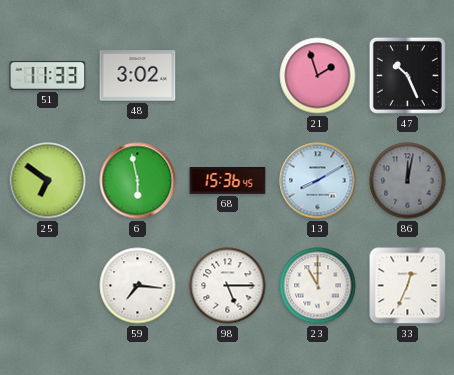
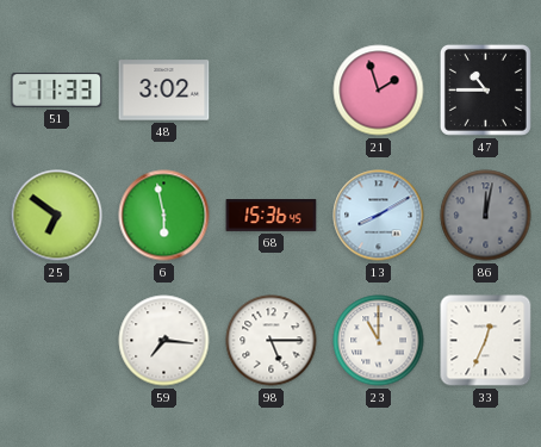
47: 10:26 -> 10:45 (485, 89)
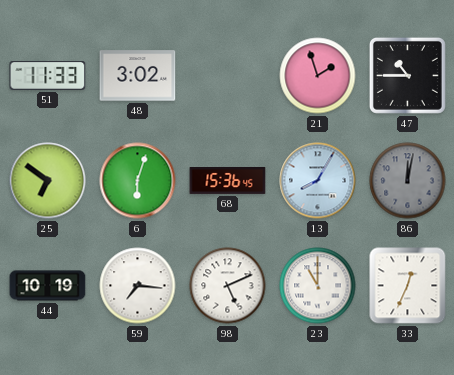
6: 5:58 -> 6:03 (138, 181)
13: 8:10 -> 8:05 (318, 181)
44: none -> 10:19 (48, 286)
98: 5:15 -> 5:11 (228, 286)
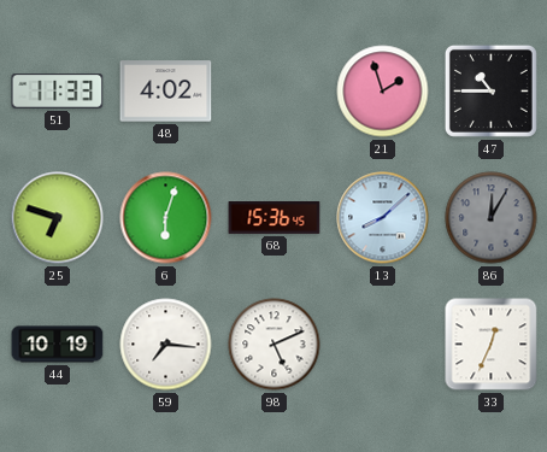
48: 3:02 -> 4:02 (166, 92)
25: 6:51 -> 6:48 (58, 218)
13: 8:05 -> 8:08 (383, 218)
86: 12:02 -> 12:05 (492, 218)
23: 11:00 -> none (318, 286)
